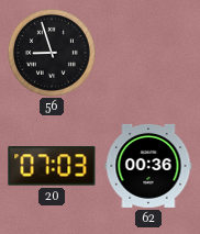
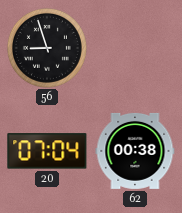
20: 07:03 -> 07:04 (47, 151)
62: 00:36 -> 00:38 (135, 151)
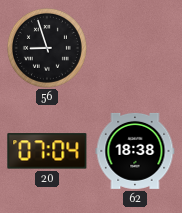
62: 00:38 -> 18:38 (135, 151)
